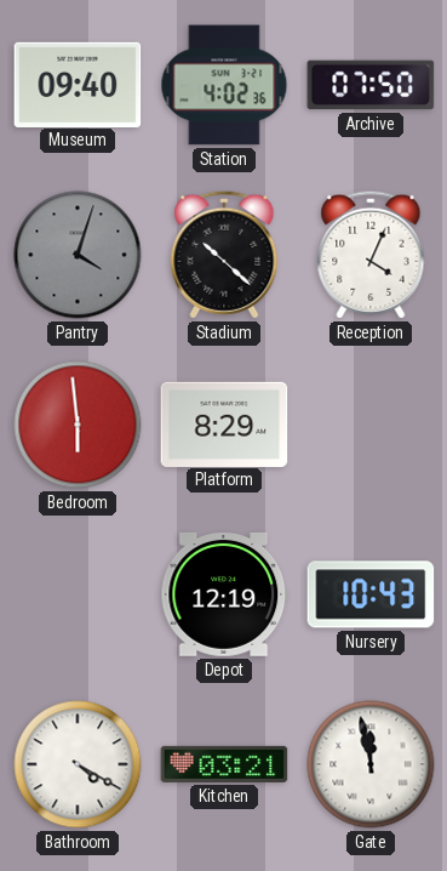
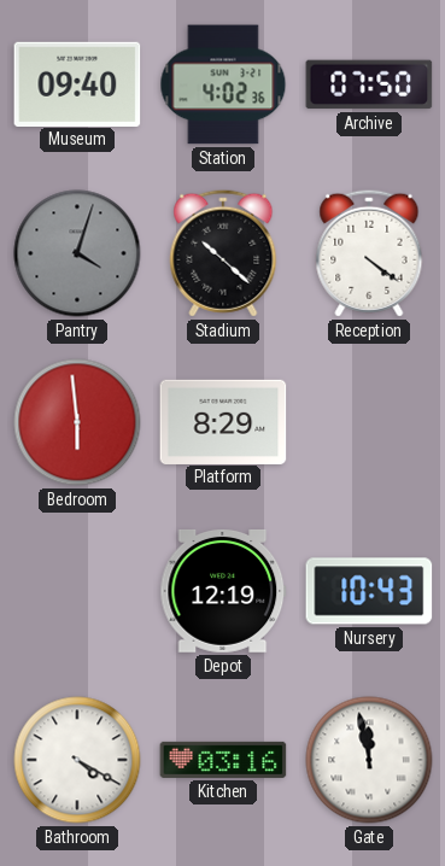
Reception: 4:04 -> 4:21 (369, 253)
Kitchen: 03:21 -> 03:16 (223, 760)
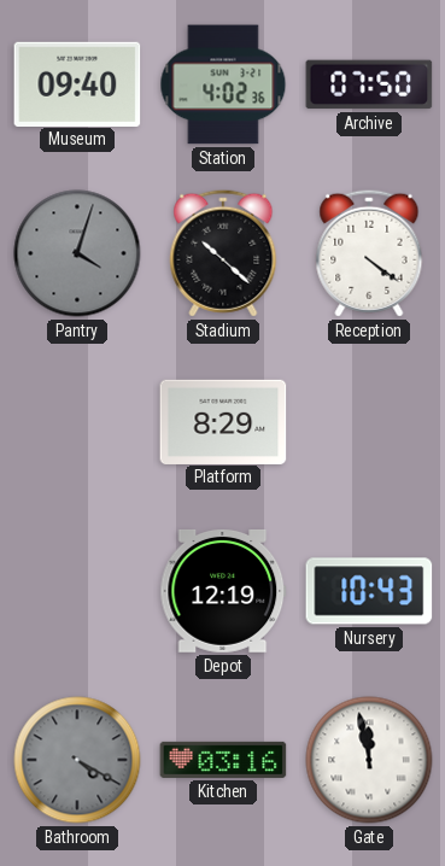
Bedroom: 5:59 -> none (77, 422)
Bathroom dial: white -> grey (77, 760)
